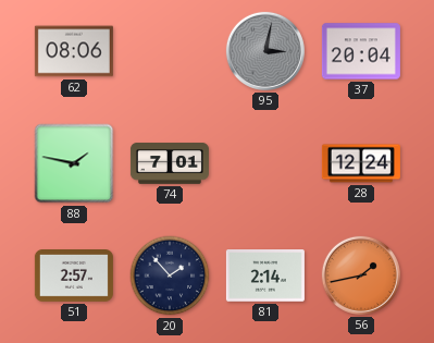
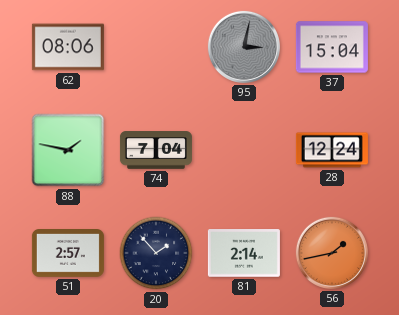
37: 20:04 -> 15:04 (332, 47)
74: 7:01 -> 7:04 (156, 150)
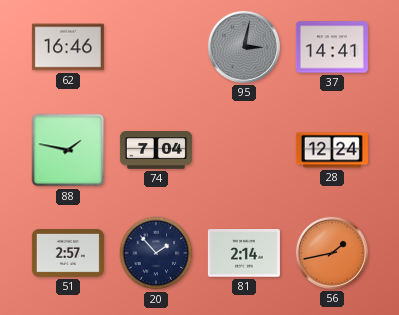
62: 08:06 -> 16:46 (68, 47)
37: 15:04 -> 14:41 (332, 47)
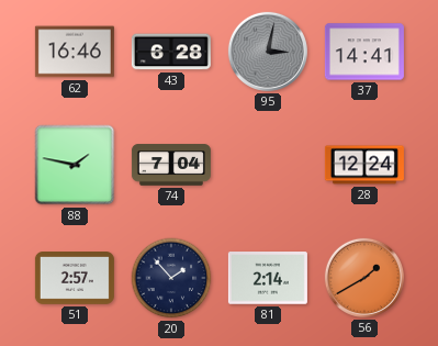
43: none -> 6:28 (171, 52)
56: 1:43 -> 1:40 (364, 278)
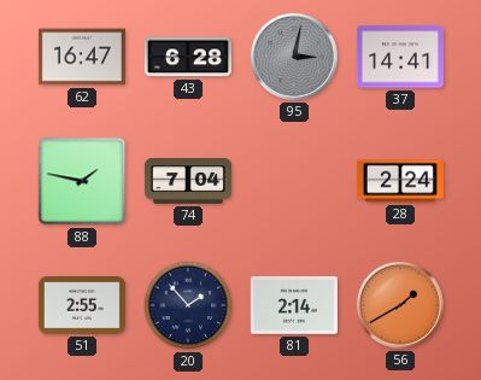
62: 16:46 -> 16:47 (82, 57)
28: 12:24 -> 2:24 (400, 181)
51: 2:57 -> 2:55 (82, 306)
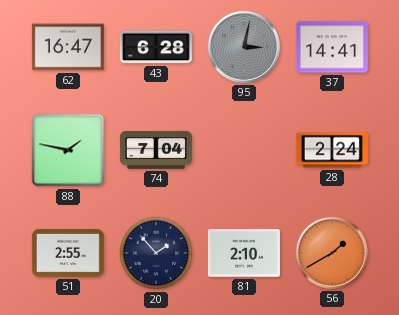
81: 2:14 -> 2:10 (244, 253)
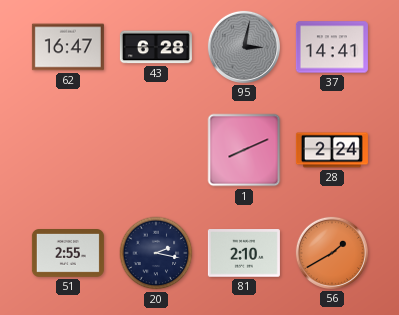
88: 1:47 -> none (68, 150)
74: 7:04 -> none (156, 150)
1: none -> 8:11 (244, 150)
20: 1:53 -> 2:17 (156, 253)
